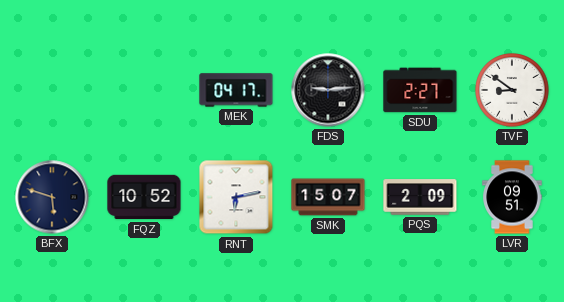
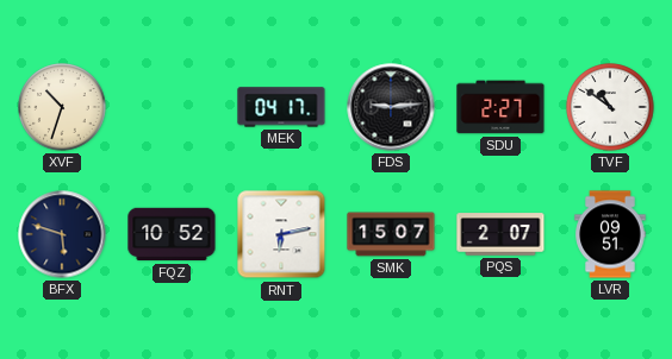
XVF: none -> 10:33 (62, 107)
TVF: 8:51 -> 10:51 (610, 107)
PQS: 2:09 -> 2:07 (500, 234)
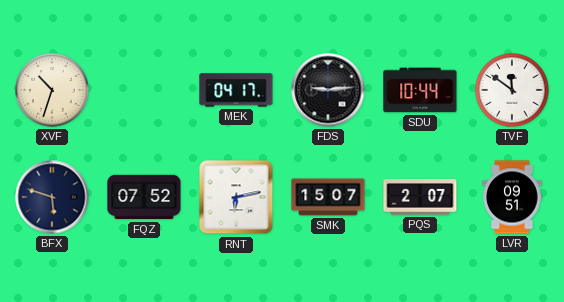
SDU: 2:27 -> 10:44 (420, 90)
TVF: 10:51 -> 11:51 (512, 90)
FQZ: 10:52 -> 07:52 (144, 197)
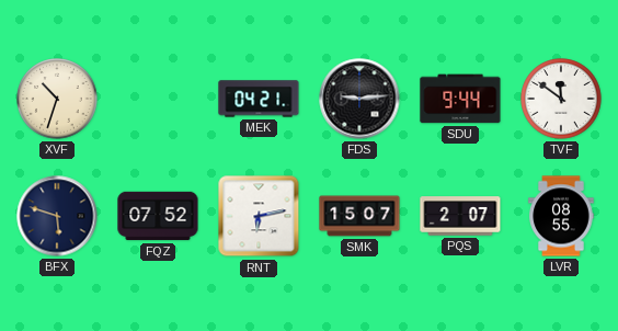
MEK: 04:17 -> 04:21 (259, 99)
SDU: 10:44 -> 9:44 (460, 99)
LVR: 09:51 -> 08:55 (561, 216)
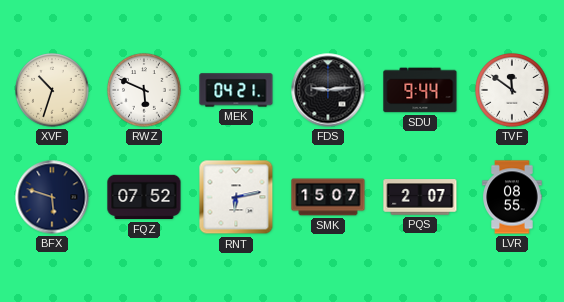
RWZ: none -> 5:49 (144, 90)
